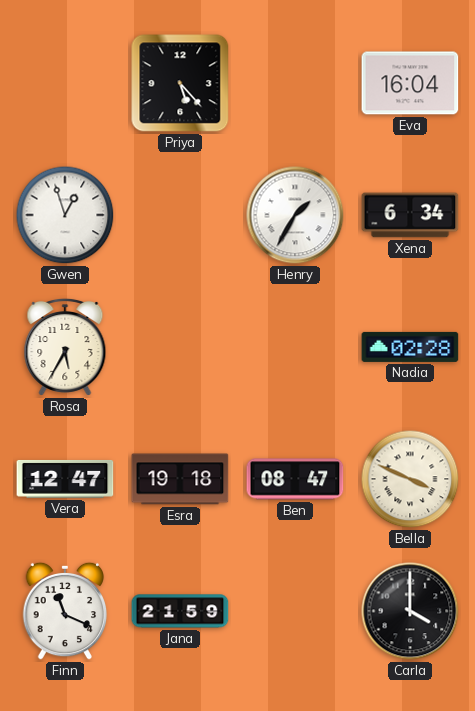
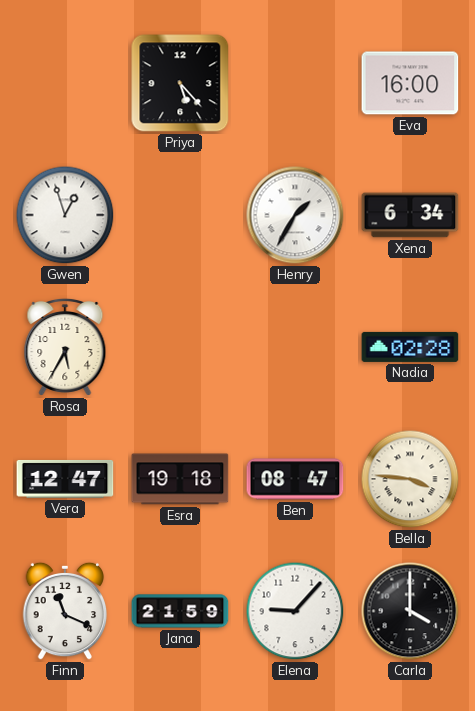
Eva: 16:04 -> 16:00 (410, 83)
Bella: 3:49 -> 3:46 (410, 479)
Elena: none -> 9:07 (295, 611)
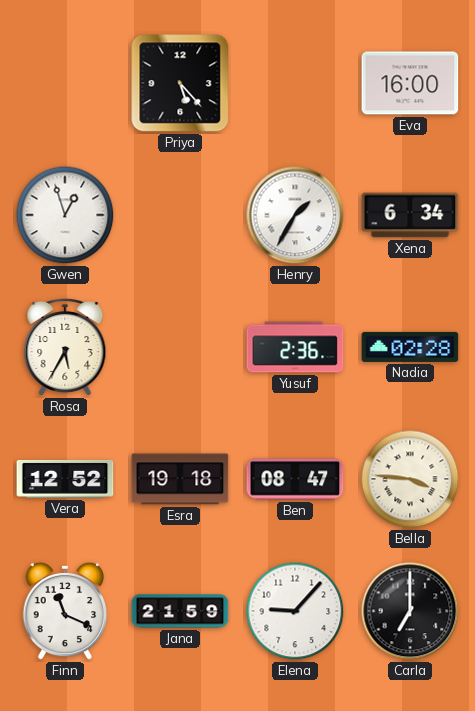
Yusuf: none -> 2:36 (295, 347)
Vera: 12:47 -> 12:52 (65, 479)
Carla: 4:00 -> 7:00 (410, 611)
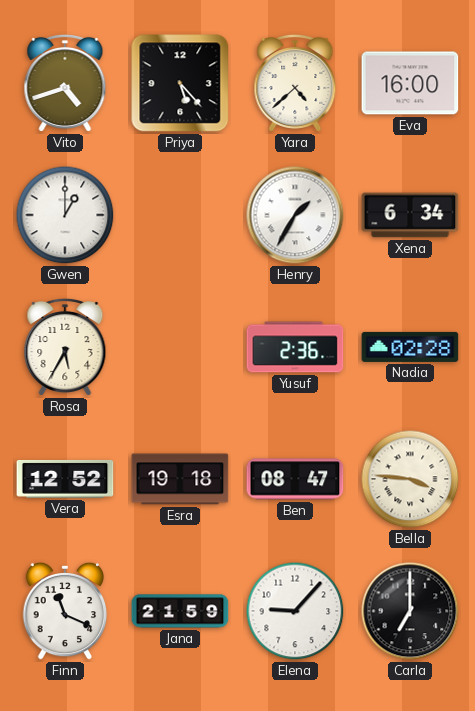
Vito: none -> 4:42 (65, 83)
Yara: none -> 4:38 (295, 83)
Gwen: 12:57 -> 1:00 (65, 215)
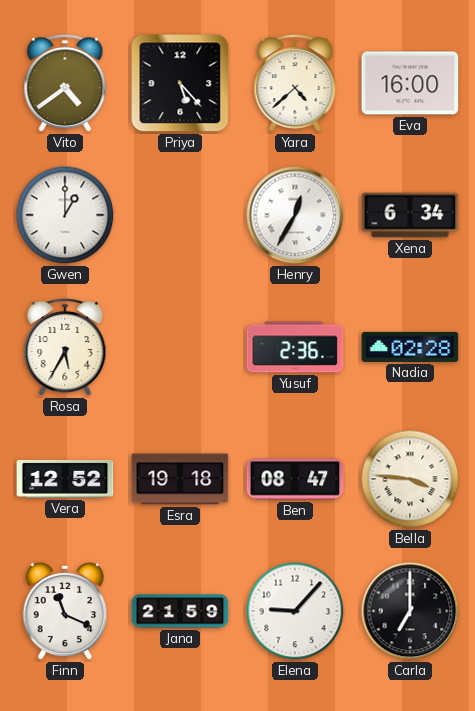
Vito: 4:42 -> 4:39 (65, 83)
Henry: 1:35 -> 12:35 (295, 215)
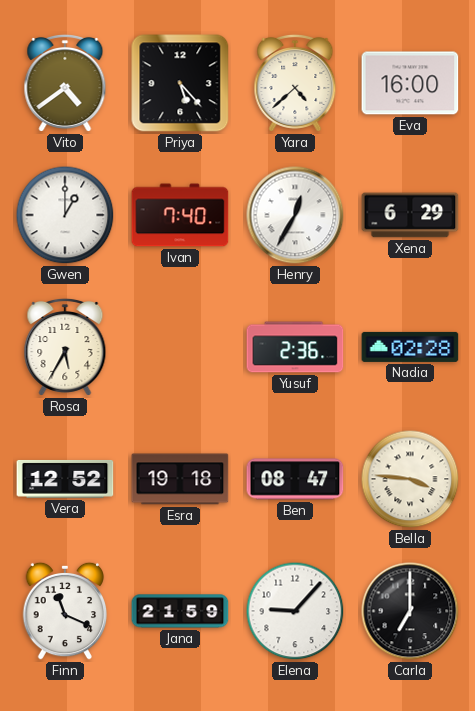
Ivan: none -> 7:40 (180, 215)
Xena: 6:34 -> 6:29 (410, 215)
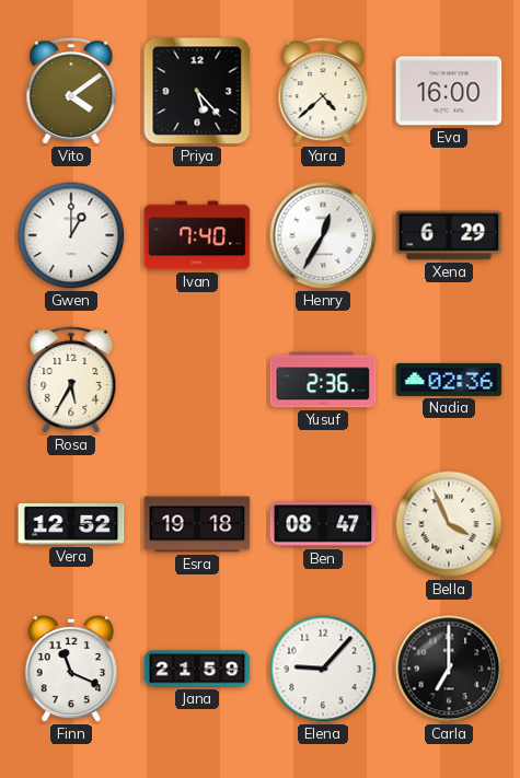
Vito: 4:39 -> 4:09 (71, 91)
Nadia: 02:28 -> 02:36 (449, 380)
Bella: 3:46 -> 3:56 (449, 524)
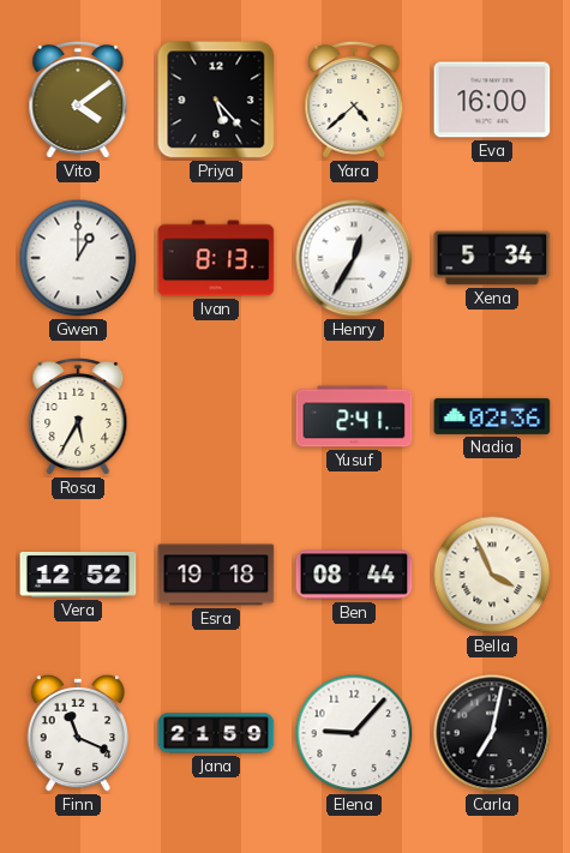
Ivan: 7:40 -> 8:13 (216, 258)
Xena: 6:29 -> 5:34 (492, 258)
Yusuf: 2:36 -> 2:41 (354, 416)
Ben: 08:47 -> 08:44 (354, 575)
Carla: 7:00 -> 7:02 (492, 733)
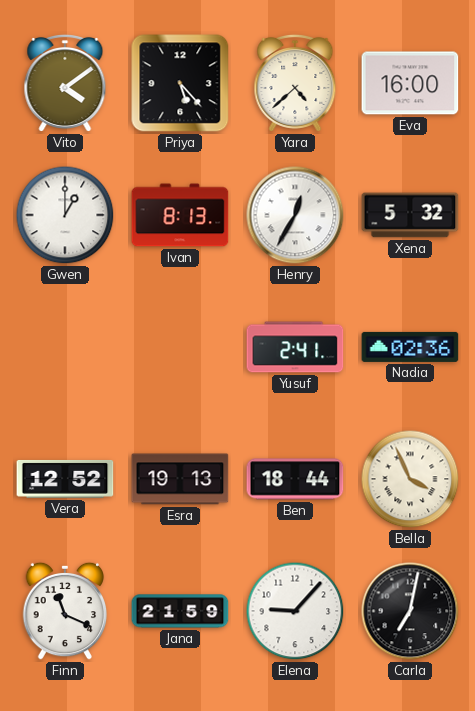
Xena: 5:34 -> 5:32 (410, 215)
Rosa: 5:35 -> none (78, 416)
Esra: 19:18 -> 19:13 (180, 479)
Ben: 08:44 -> 18:44 (295, 479)
